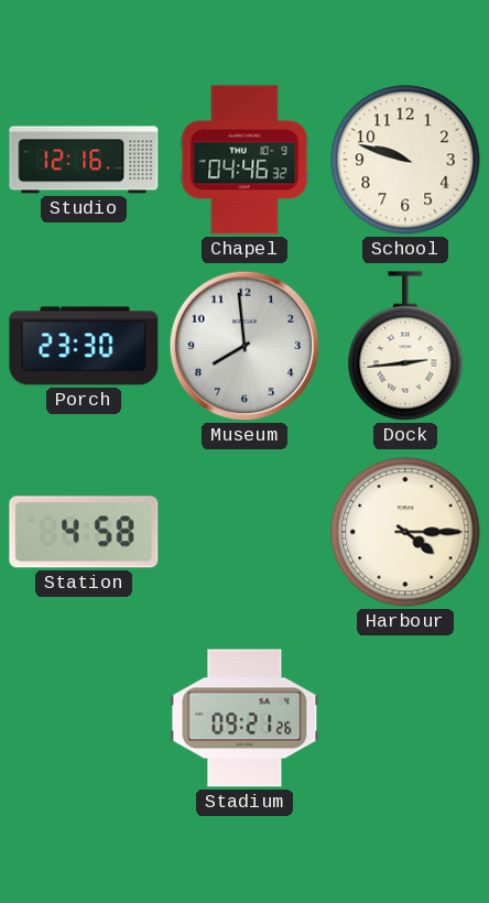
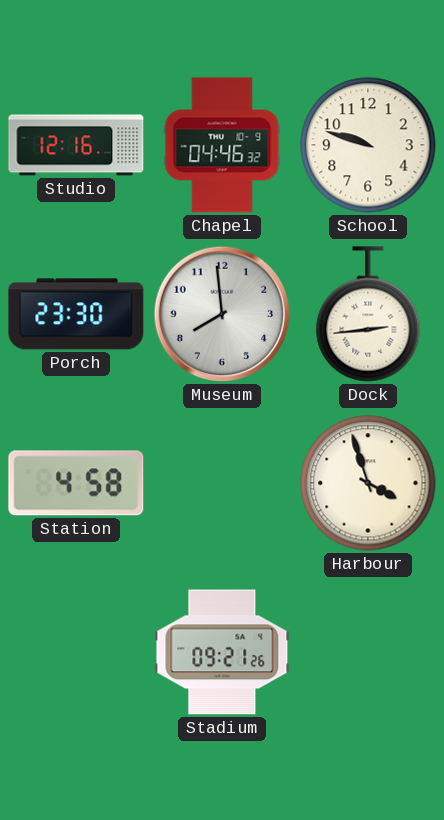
Harbour: 4:15 -> 3:57 (368, 483)
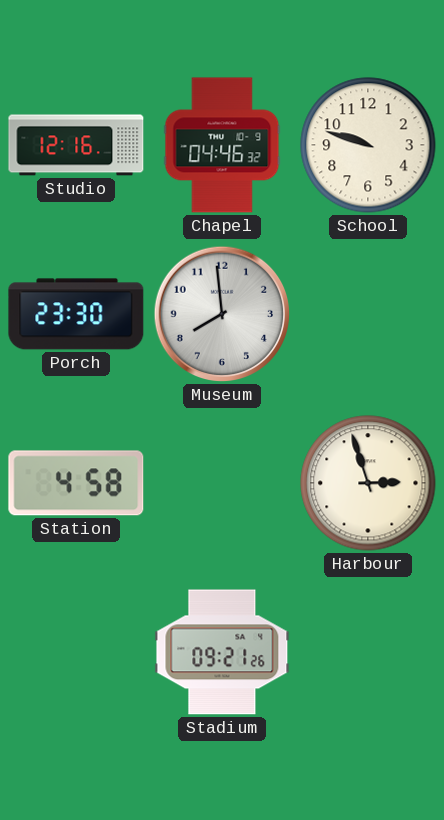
Dock: 2:44 -> none (368, 314)
Harbour: 3:57 -> 2:57 (368, 483)
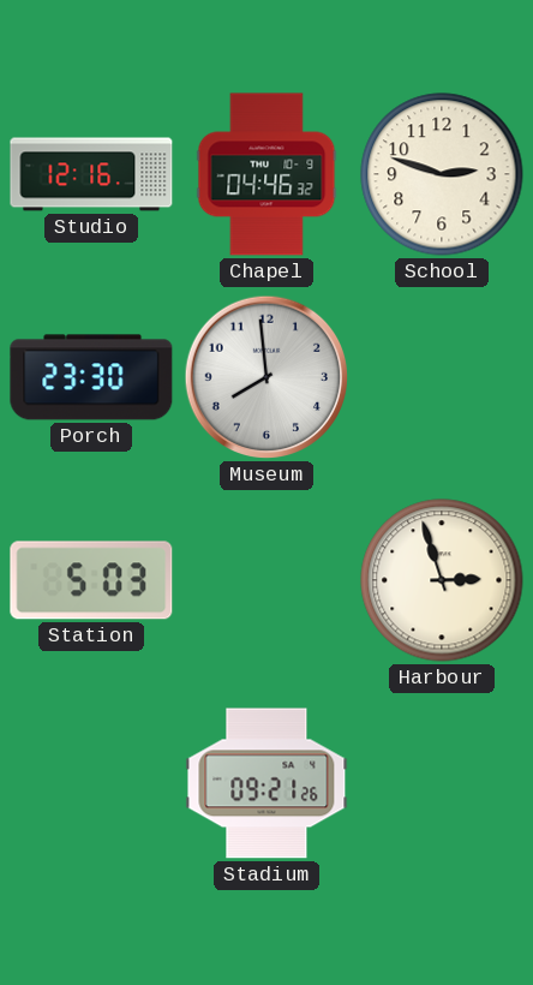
School: 9:48 -> 2:48 (442, 174)
Station: 4:58 -> 5:03 (91, 580)
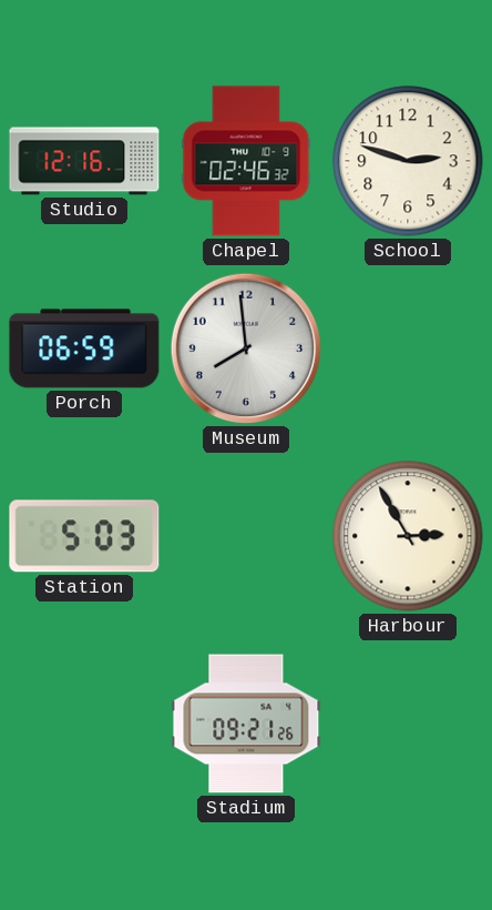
Chapel: 04:46 -> 02:46 (246, 161)
Porch: 23:30 -> 06:59 (84, 348)
Harbour: 2:57 -> 2:55 (408, 536)
